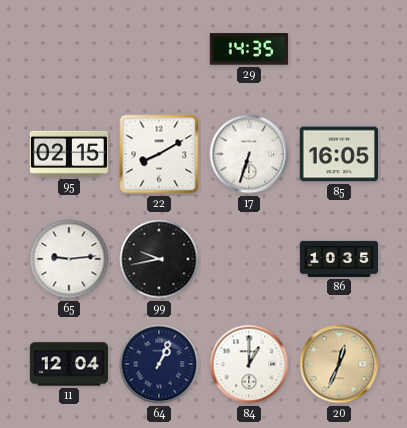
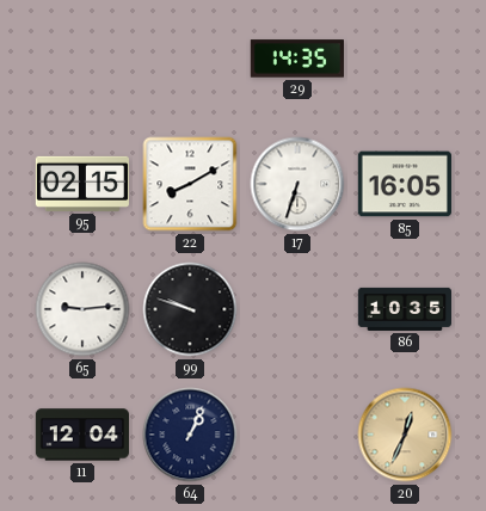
99: 9:43 -> 9:48 (190, 309)
84: 1:00 -> none (249, 364)
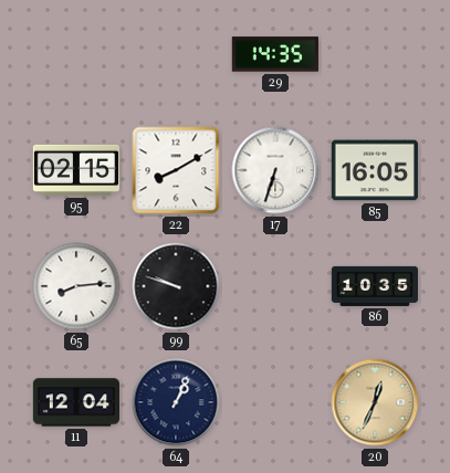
65: 9:14 -> 8:14 (76, 286)
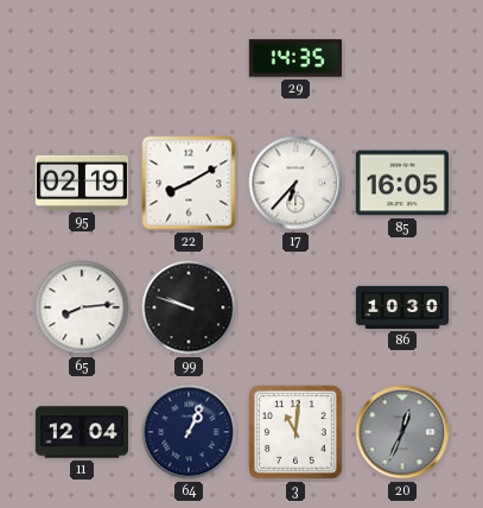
95: 02:15 -> 02:19 (81, 183)
17: 6:33 -> 6:37 (295, 183)
86: 10:35 -> 10:30 (401, 307)
3: none -> 11:01 (295, 432)
20 dial: champagne -> grey (402, 432)
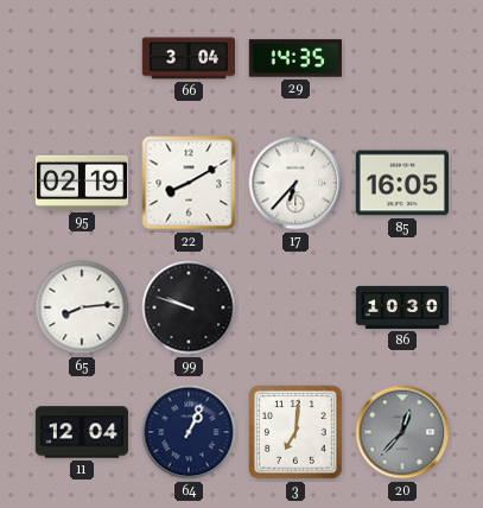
66: none -> 3:04 (188, 58)
3: 11:01 -> 7:01 (295, 432)
20: 12:34 -> 12:37 (402, 432)
